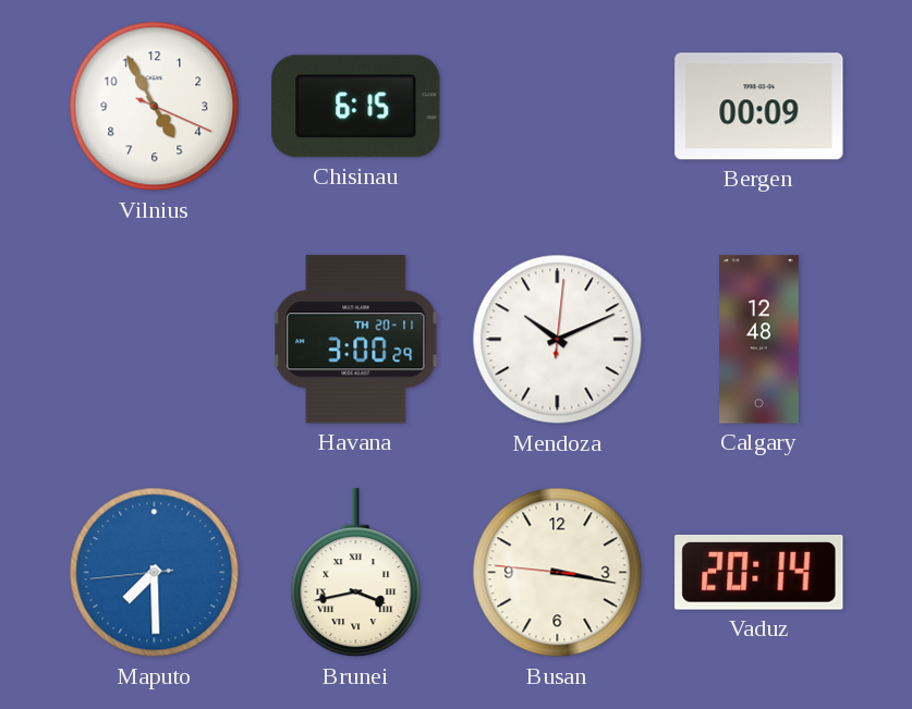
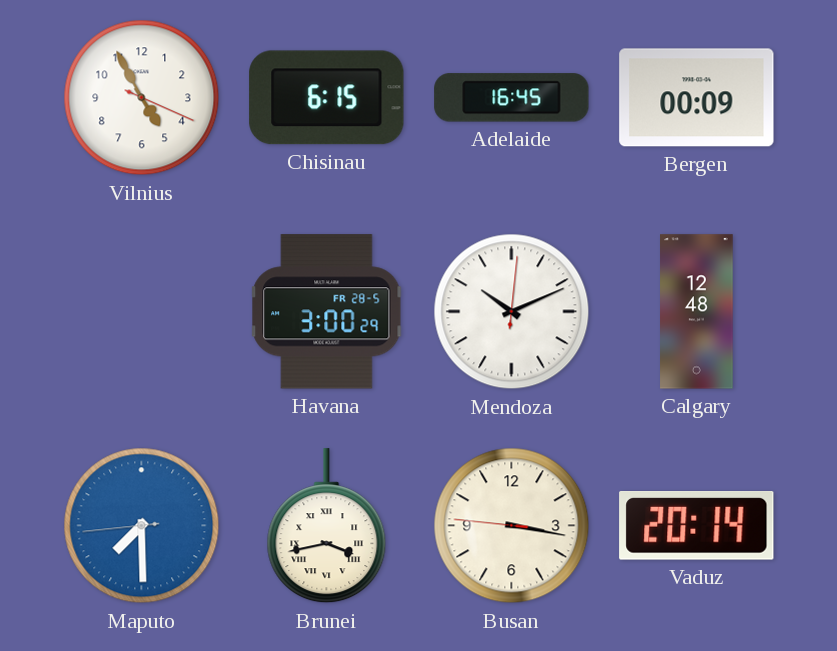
Adelaide: none -> 16:45 (512, 98)
Havana date: TH 20-11 -> FR 28-5 (327, 312)
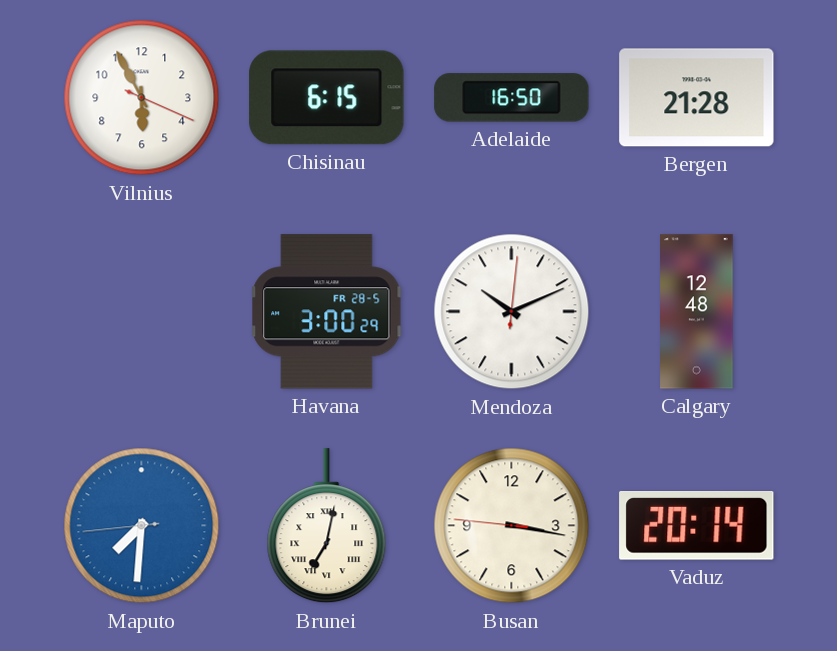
Vilnius: 4:55 -> 5:55 (142, 98)
Adelaide: 16:45 -> 16:50 (512, 98)
Bergen: 00:09 -> 21:28 (697, 98)
Maputo: 7:29 -> 7:30 (142, 526)
Brunei: 3:43 -> 7:02 (327, 526)
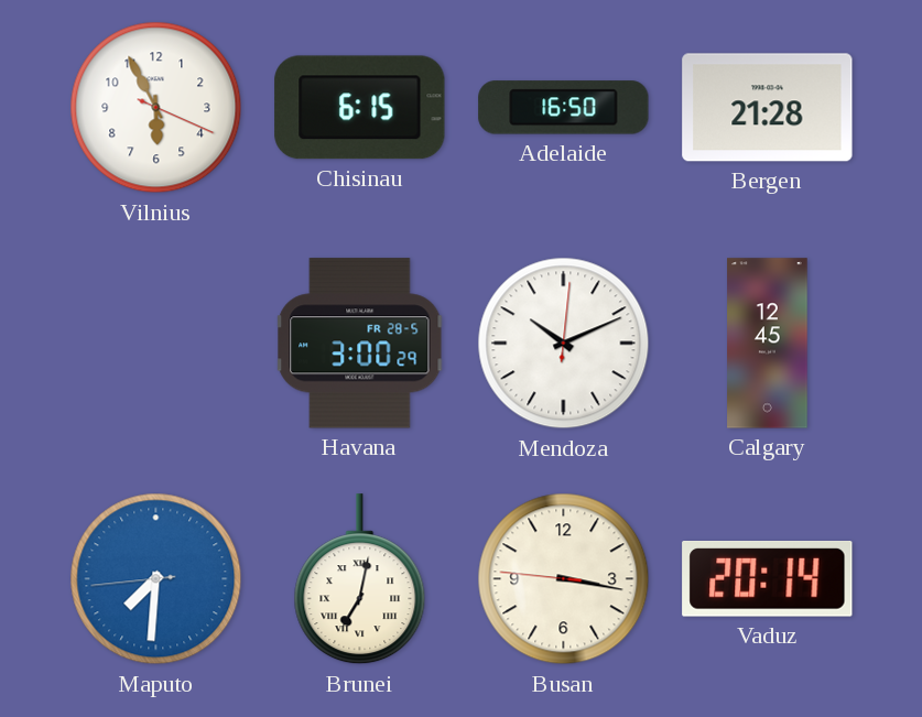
Calgary: 12:48 -> 12:45 (768, 344)
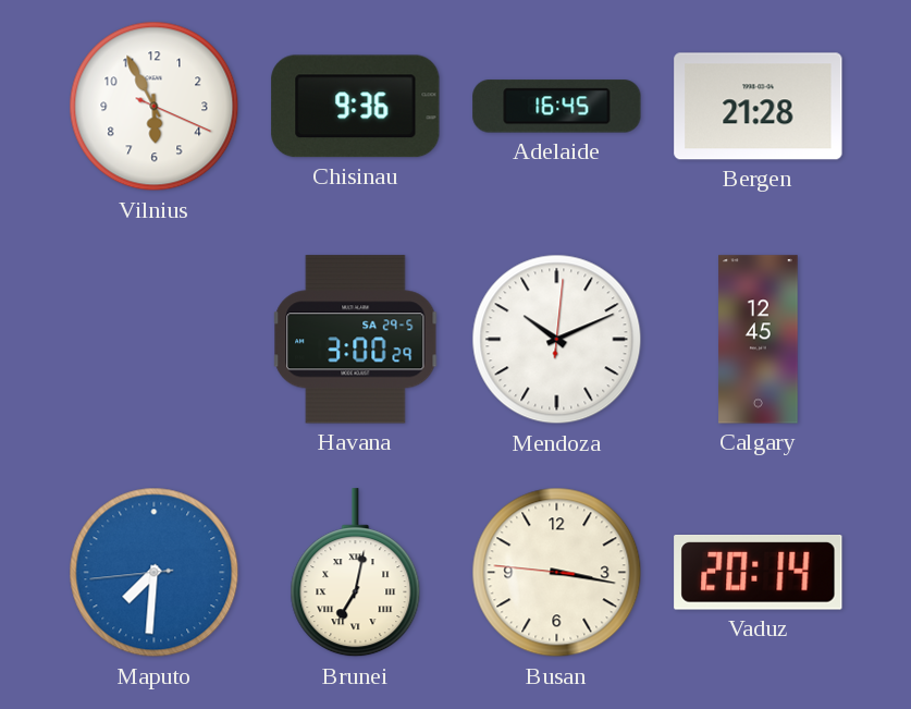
Chisinau: 6:15 -> 9:36 (356, 107)
Adelaide: 16:50 -> 16:45 (557, 107)
Havana date: FR 28-5 -> SA 29-5 (356, 340)
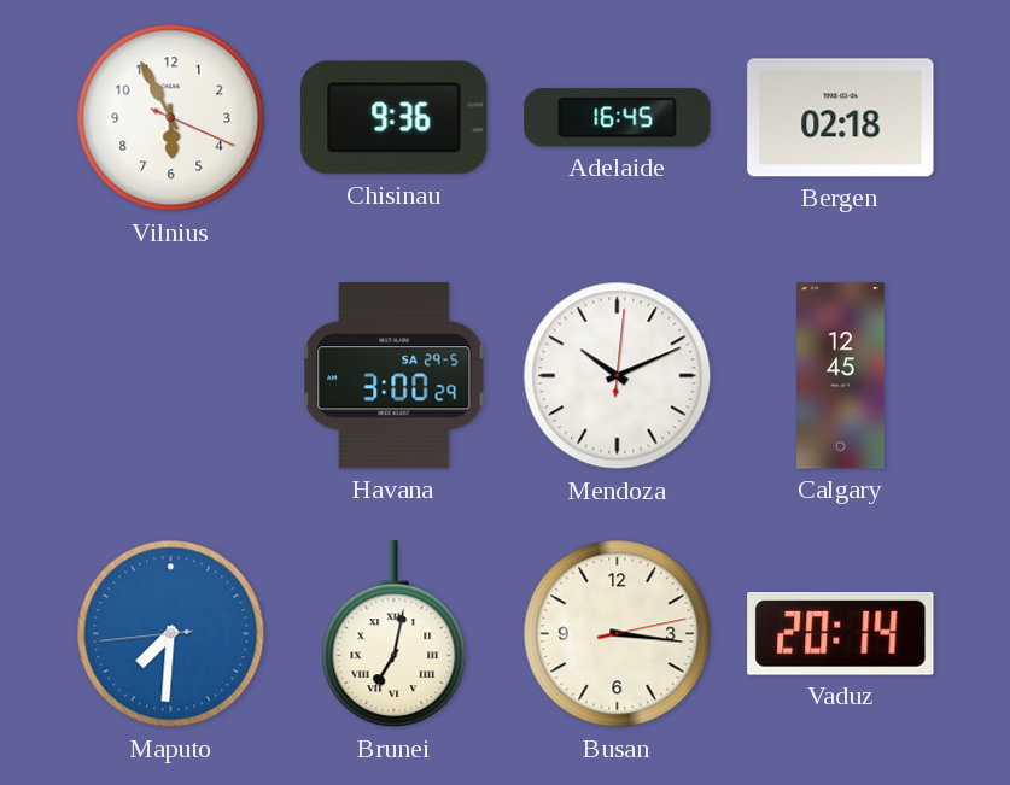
Bergen: 21:28 -> 02:18 (841, 118)
Busan: 3:16:46 -> 3:16:13 (618, 634)
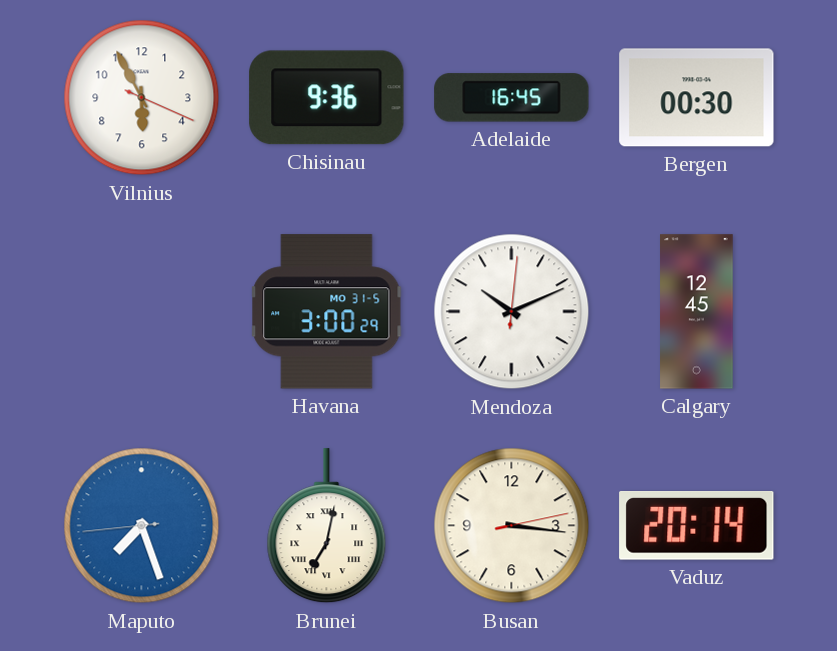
Bergen: 02:18 -> 00:30 (697, 98)
Havana date: SA 29-5 -> MO 31-5 (327, 312)
Maputo: 7:30 -> 7:26 (142, 526)
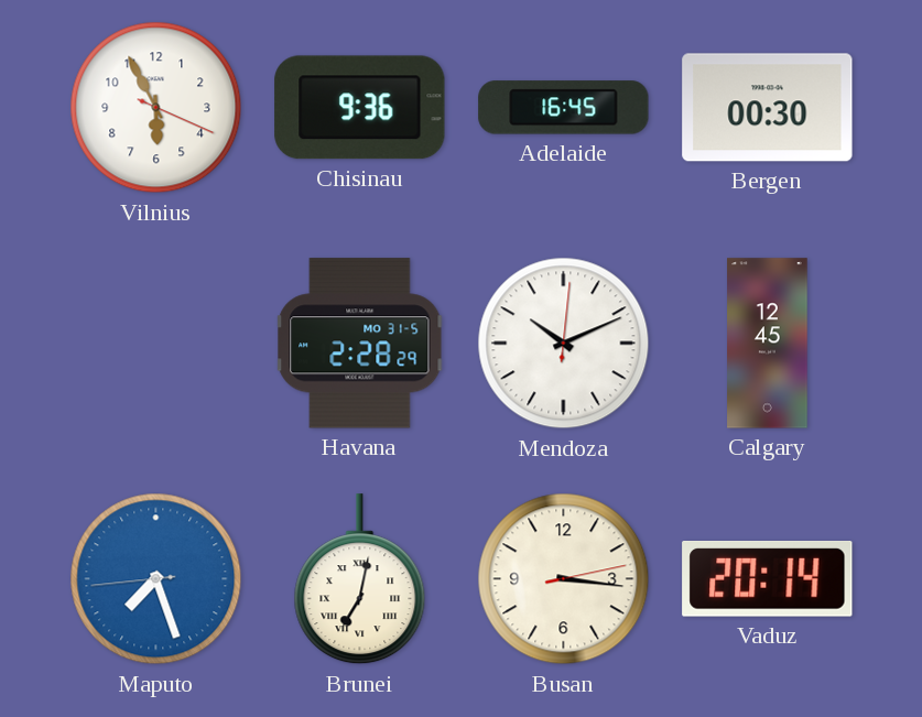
Havana: 3:00 -> 2:28 (360, 344)
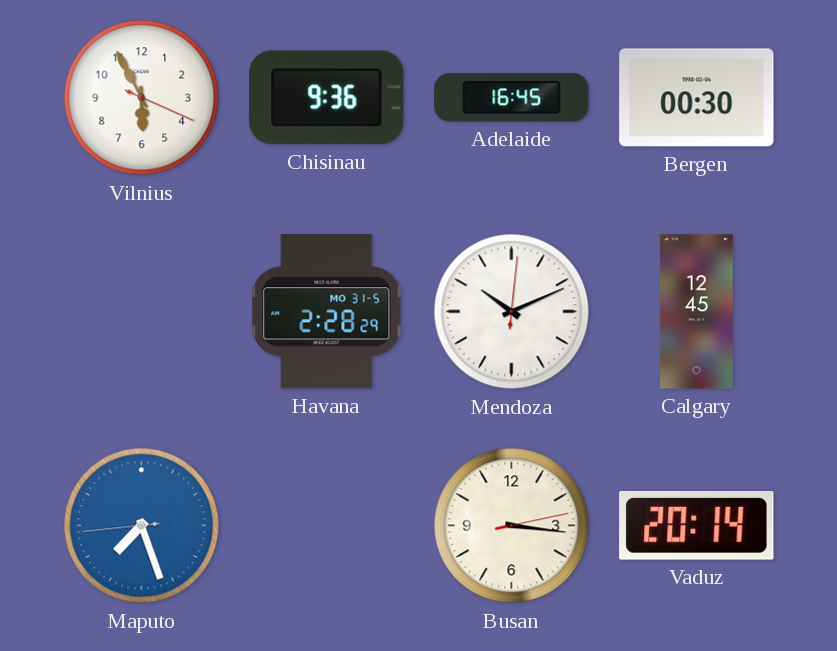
Brunei: 7:02 -> none (360, 579)
